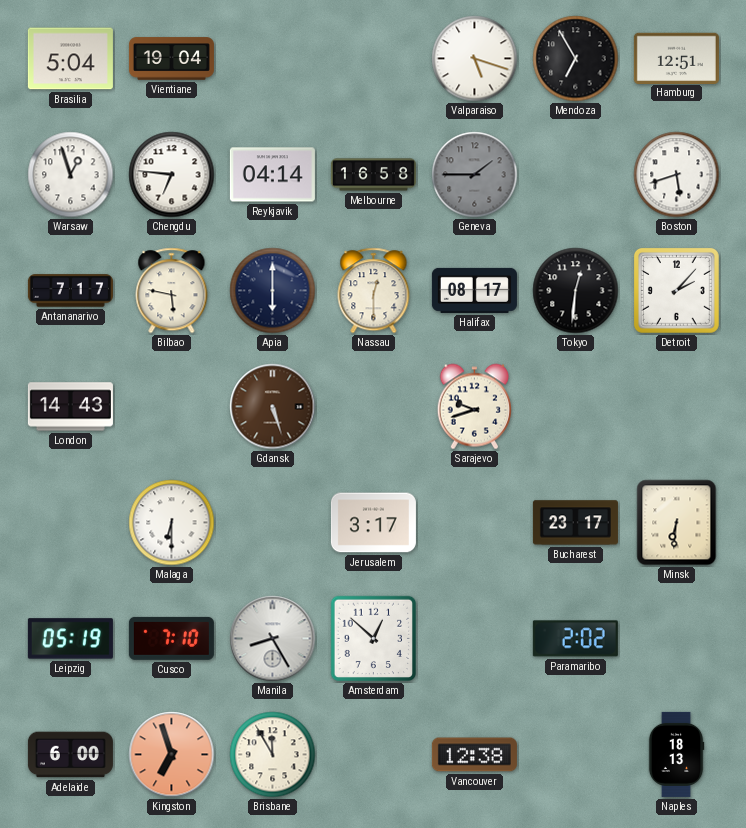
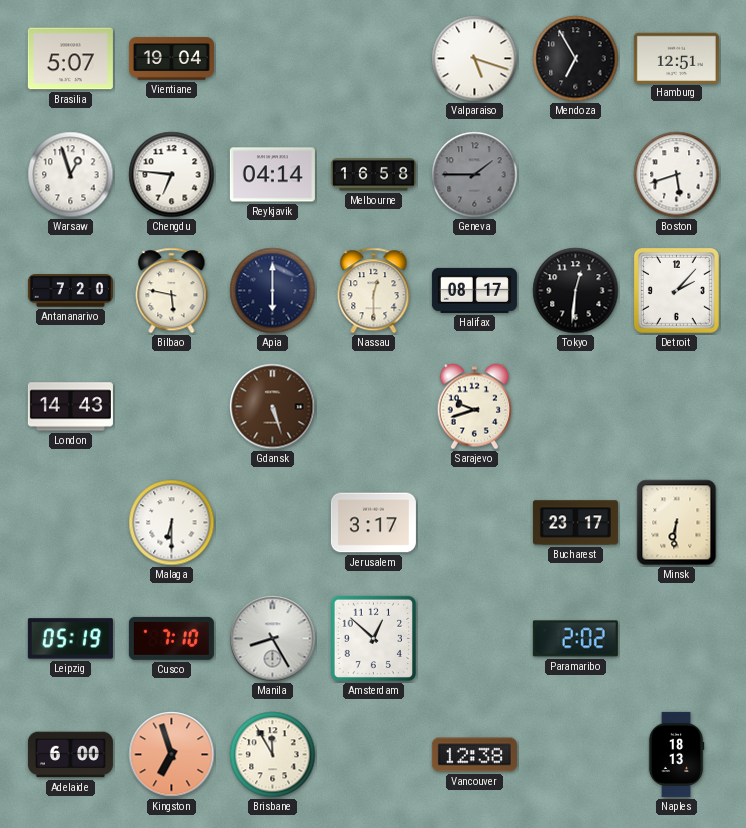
Brasilia: 5:04 -> 5:07 (70, 59)
Antananarivo: 7:17 -> 7:20 (70, 291)
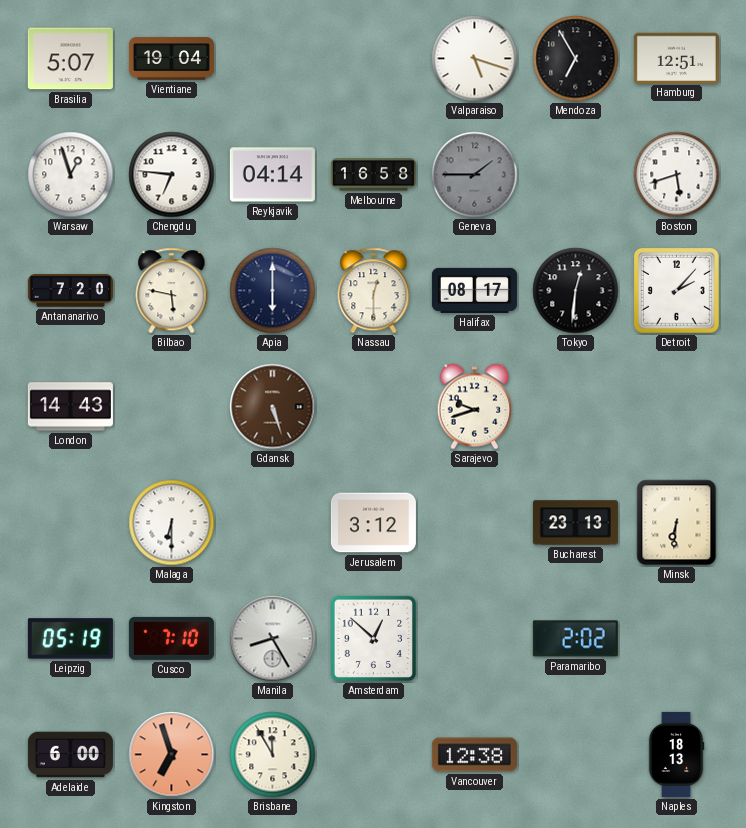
Jerusalem: 3:17 -> 3:12 (373, 523)
Bucharest: 23:17 -> 23:13 (575, 523)
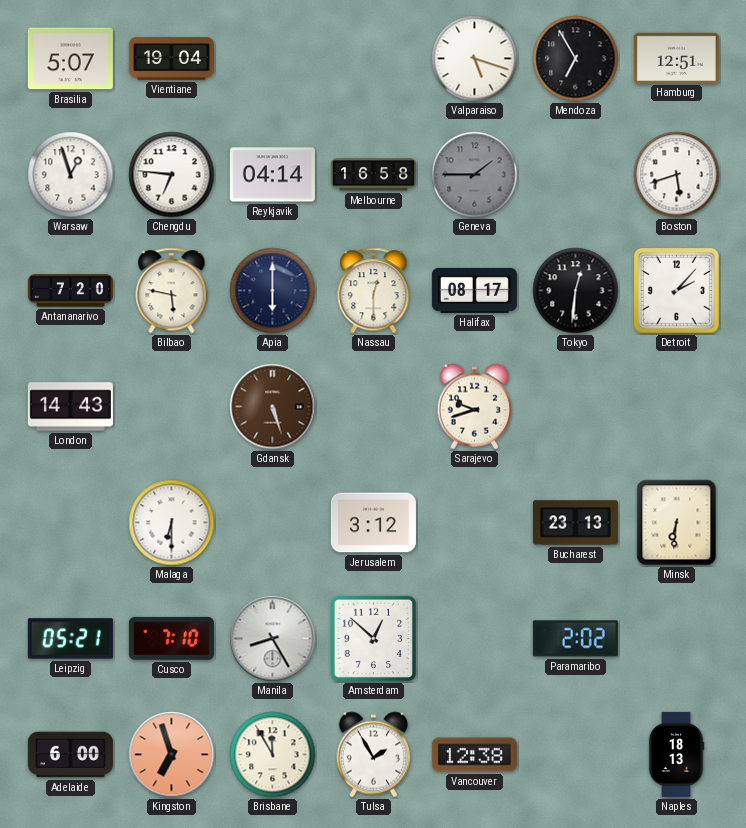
Leipzig: 05:19 -> 05:21 (70, 639)
Tulsa: none -> 1:55 (373, 755)
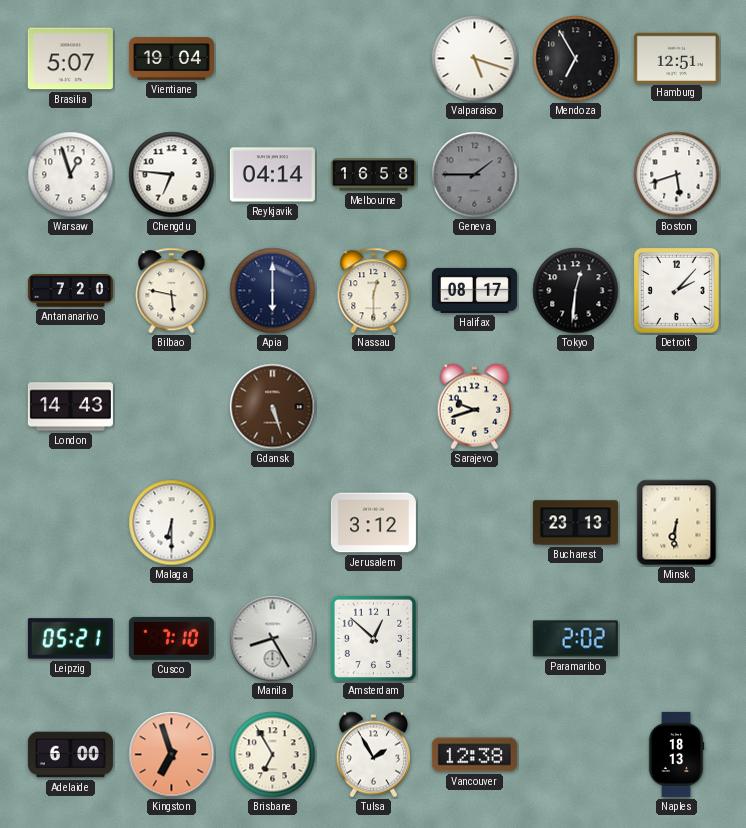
Brisbane: 11:55 -> 6:55 (273, 755)
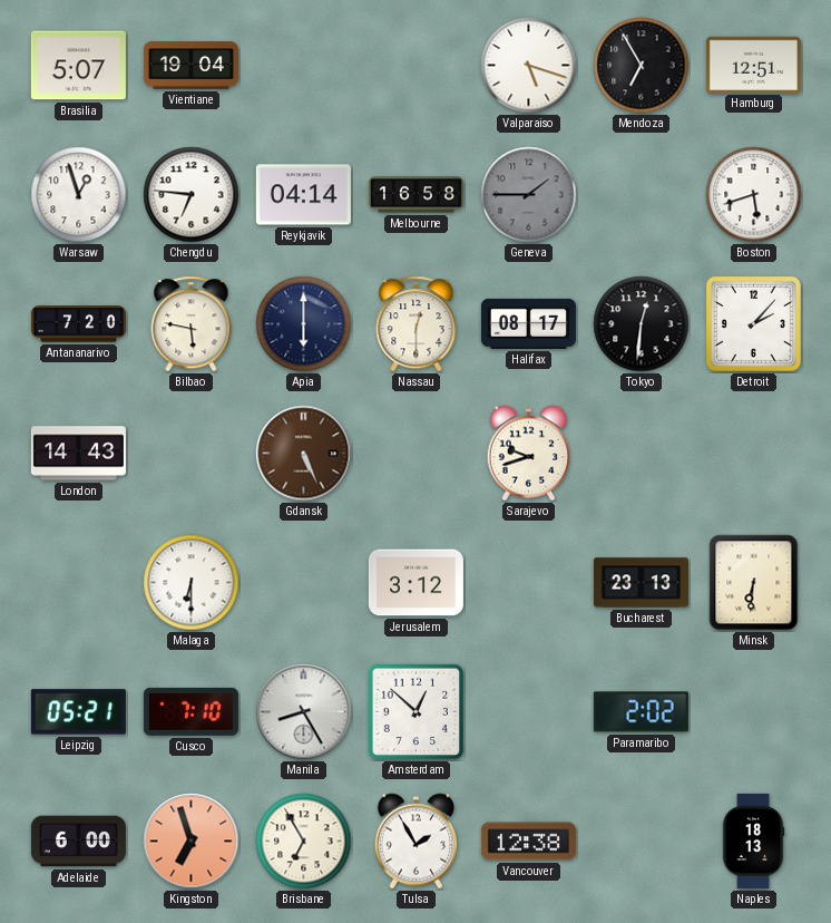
Gdansk: 5:27 -> 5:26 (304, 454)
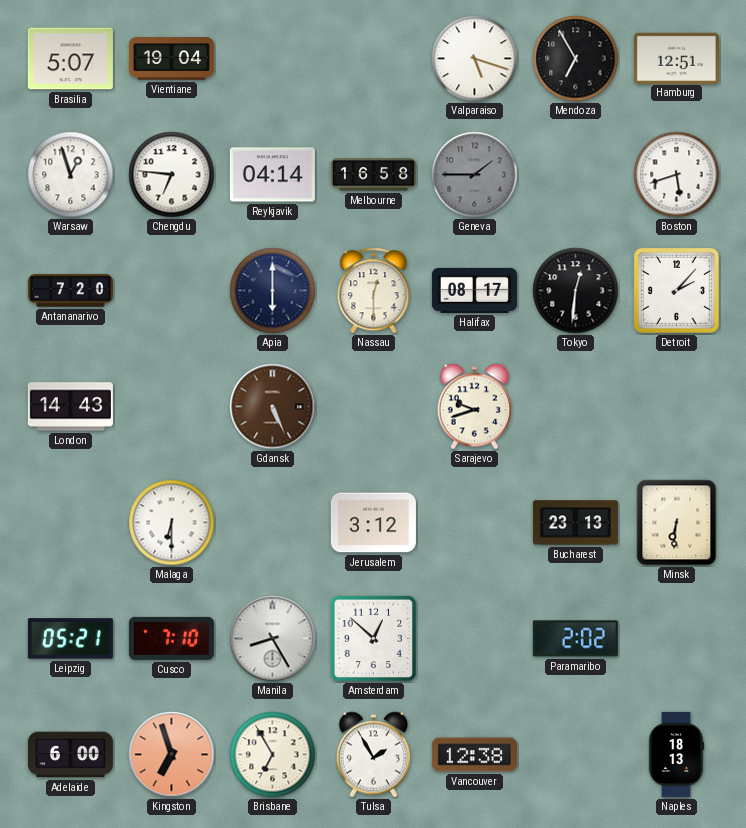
Bilbao: 5:47 -> none (192, 324)
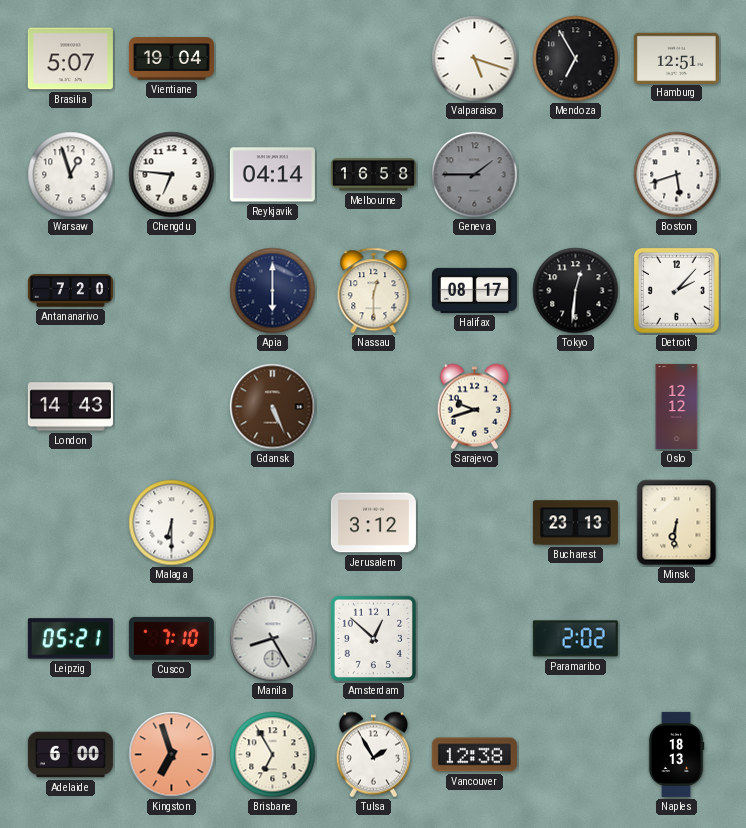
Oslo: none -> 12:12 (677, 406)
